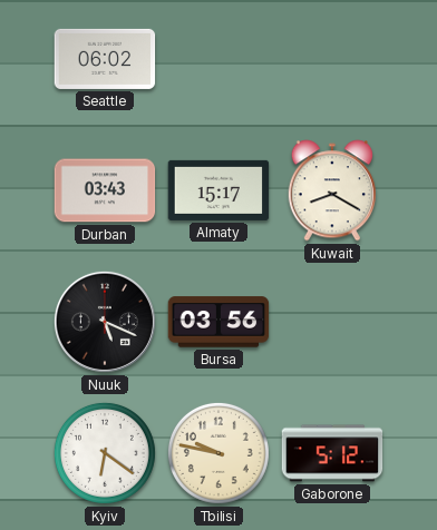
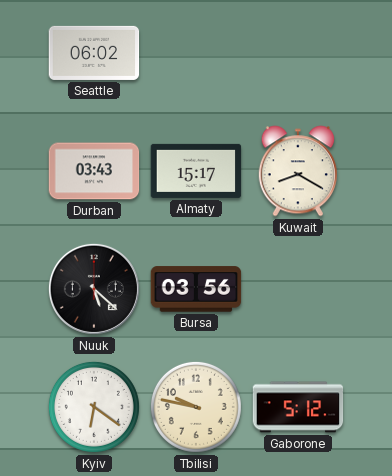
Nuuk: 5:19 -> 5:22 (94, 289)
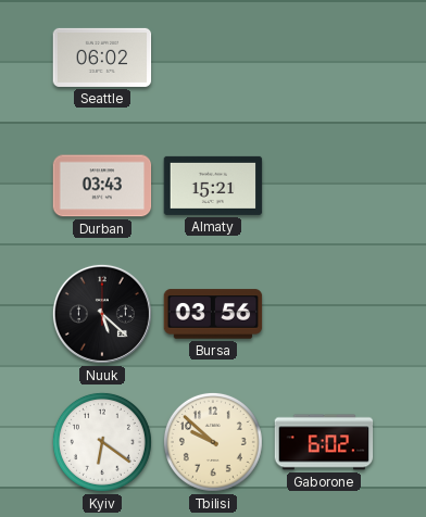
Almaty: 15:17 -> 15:21 (213, 186)
Kuwait: 8:20 -> none (298, 171)
Tbilisi: 9:47 -> 9:52 (213, 442)
Gaborone: 5:12 -> 6:02 (324, 442)
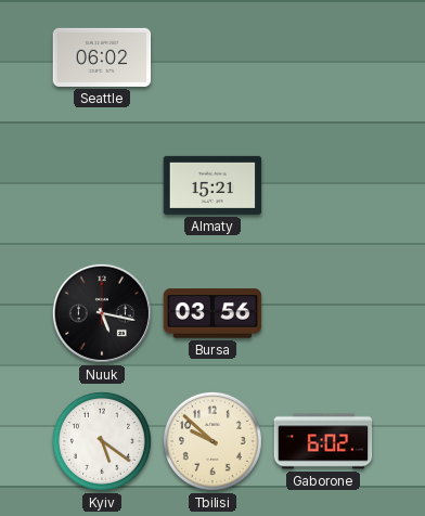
Durban: 03:43 -> none (102, 186)
Nuuk: 5:22 -> 5:17 (102, 313)
Kyiv: 6:21 -> 5:21 (102, 441)
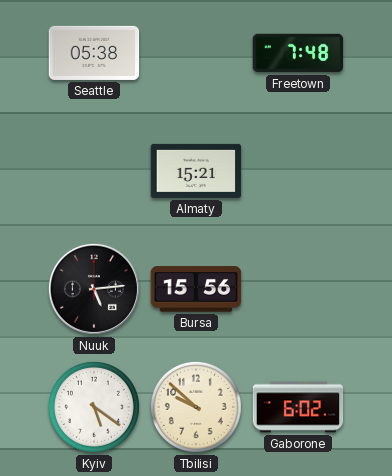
Seattle: 06:02 -> 05:38 (94, 53)
Freetown: none -> 7:48 (298, 53)
Nuuk: 5:17 -> 5:14 (94, 289)
Bursa: 03:56 -> 15:56 (196, 289)
